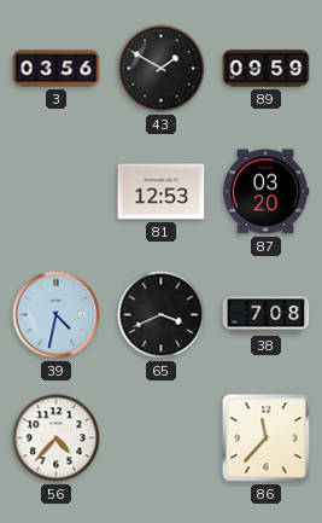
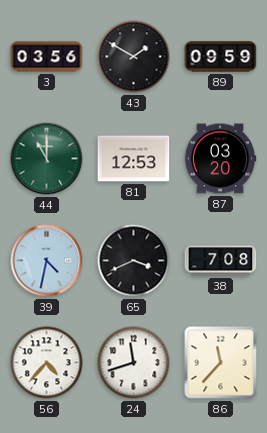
44: none -> 11:00 (47, 159)
24: none -> 11:42 (134, 363)
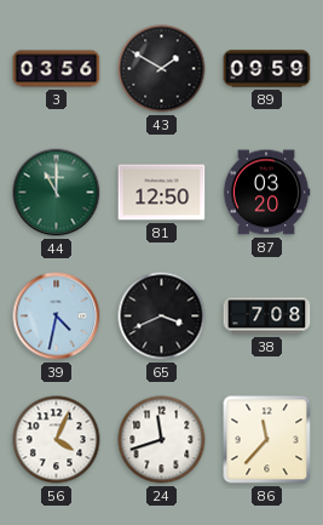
81: 12:53 -> 12:50 (162, 193)
56: 4:37 -> 4:04 (57, 440)
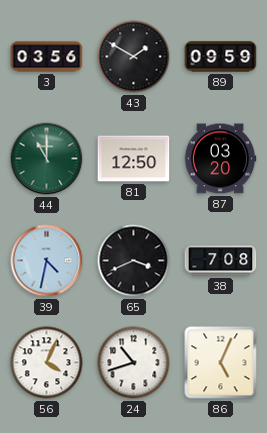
24: 11:42 -> 10:42 (134, 363)
86: 11:37 -> 5:04 (221, 363)
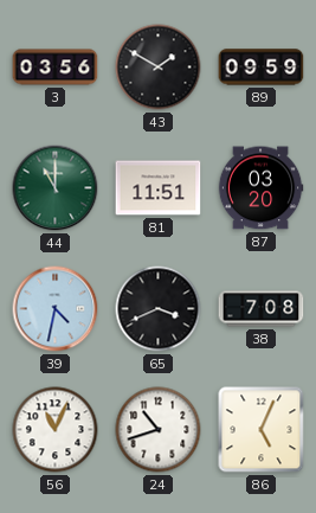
81: 12:50 -> 11:51 (159, 188)
56: 4:04 -> 11:04 (56, 430)
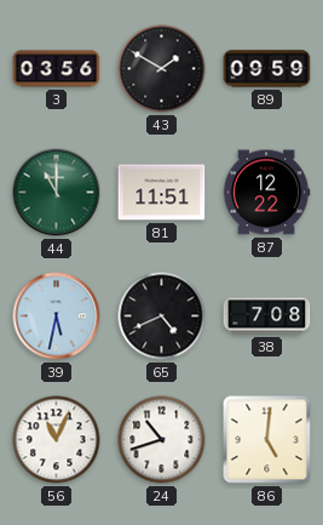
87: 03:20 -> 12:22 (266, 193)
39: 4:32 -> 5:32 (57, 316)
65: 3:41 -> 4:41 (162, 316)
86: 5:04 -> 5:01 (267, 440)
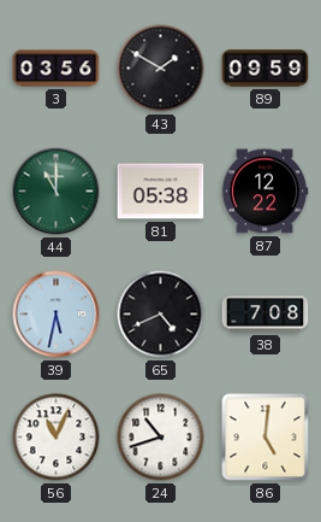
81: 11:51 -> 05:38 (161, 192)
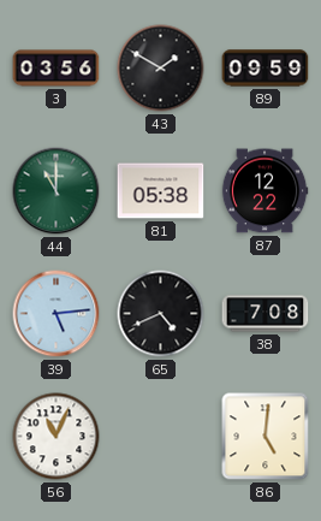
39: 5:32 -> 5:14 (57, 314)
24: 10:42 -> none (161, 438)
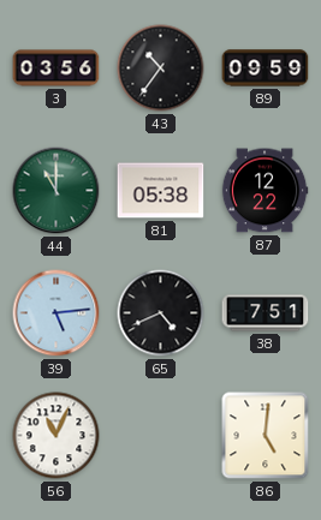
43: 1:50 -> 10:36 (161, 68)
38: 7:08 -> 7:51 (266, 313)
